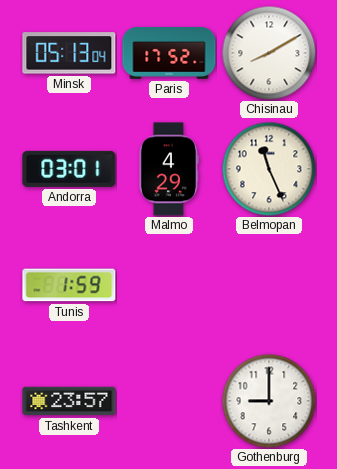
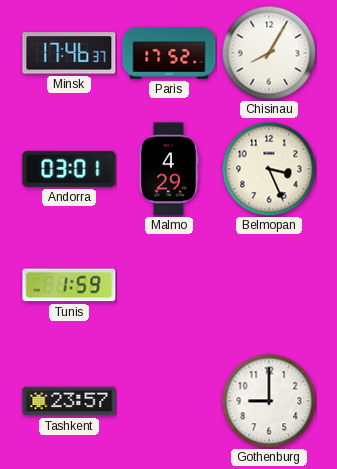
Minsk: 05:13 -> 17:46 (69, 53)
Chisinau: 8:10 -> 8:05 (269, 53)
Belmopan: 11:26 -> 3:26 (269, 169)
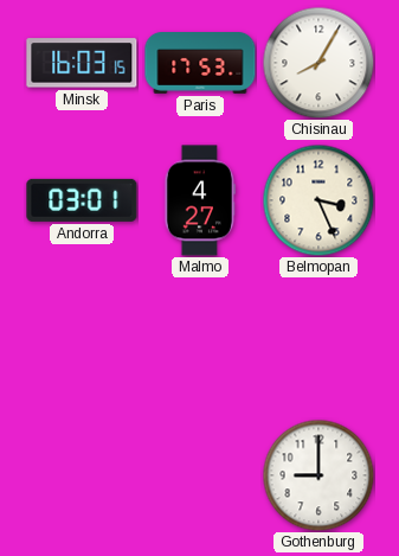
Minsk: 17:46 -> 16:03 (82, 63)
Paris: 17:52 -> 17:53 (200, 63)
Malmo: 4:29 -> 4:27 (200, 200)
Tunis: 1:59 -> none (69, 285)
Tashkent: 23:57 -> none (69, 401)
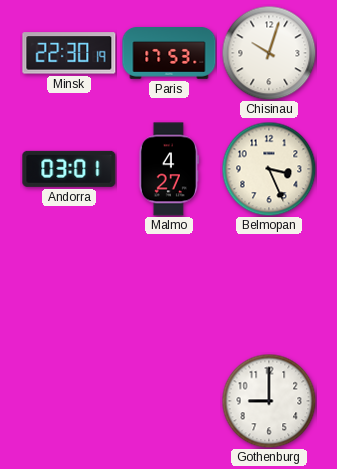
Minsk: 16:03 -> 22:30 (69, 53)
Chisinau: 8:05 -> 10:03 (269, 53)
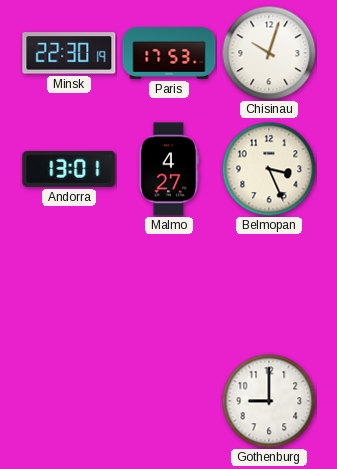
Andorra: 03:01 -> 13:01 (69, 169)
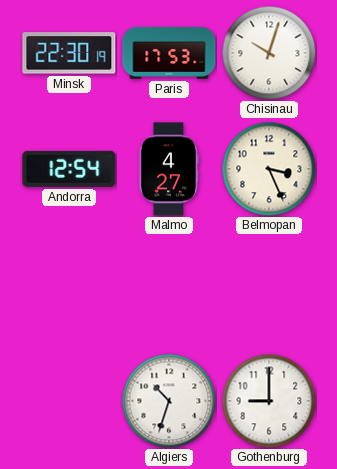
Andorra: 13:01 -> 12:54 (69, 169)
Algiers: none -> 10:33 (169, 401)
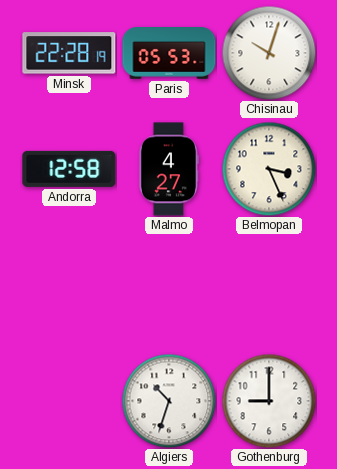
Minsk: 22:30 -> 22:28 (69, 53)
Paris: 17:53 -> 05:53 (169, 53)
Andorra: 12:54 -> 12:58 (69, 169)
